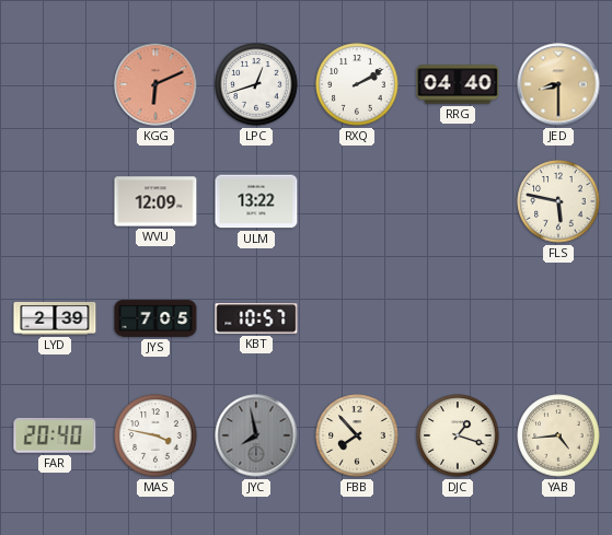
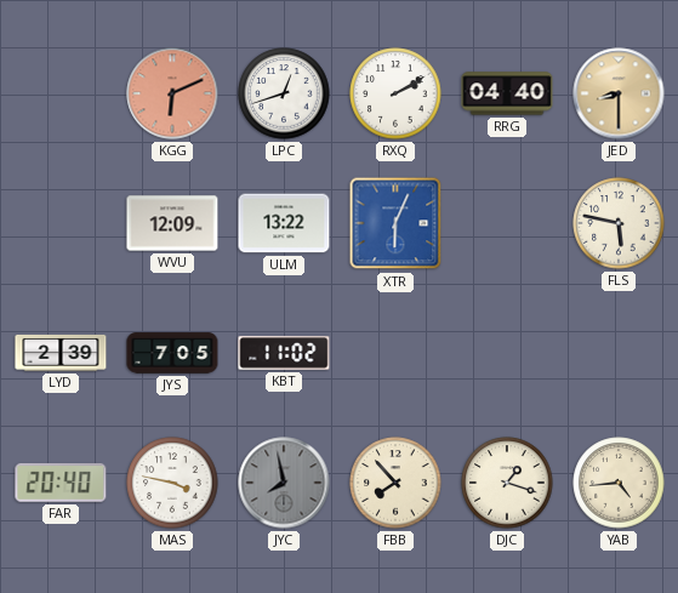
XTR: none -> 6:04 (395, 223)
KBT: 10:57 -> 11:02 (284, 353)
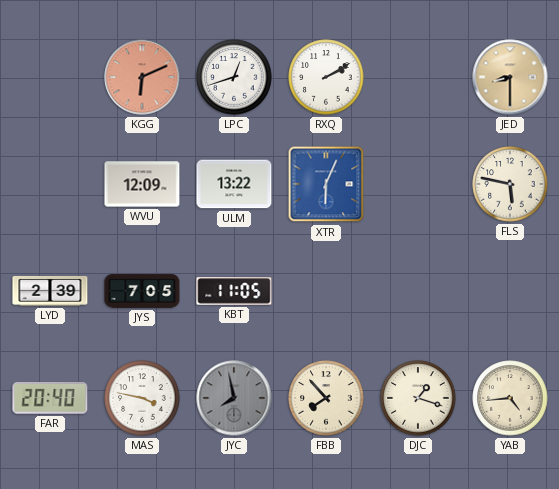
RRG: 04:40 -> none (507, 93)
KBT: 11:02 -> 11:05 (234, 291)
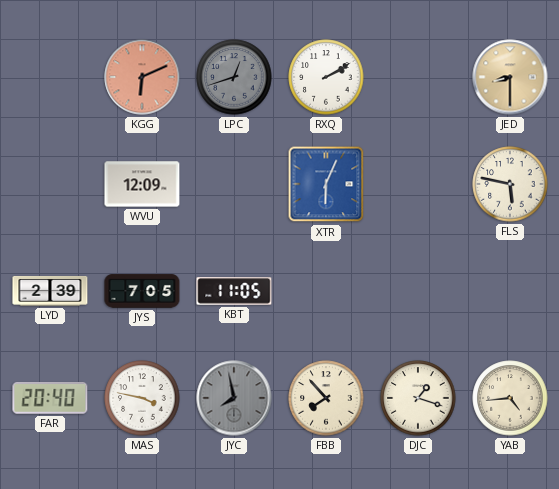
LPC dial: white -> grey (234, 77)
ULM: 13:22 -> none (234, 184)
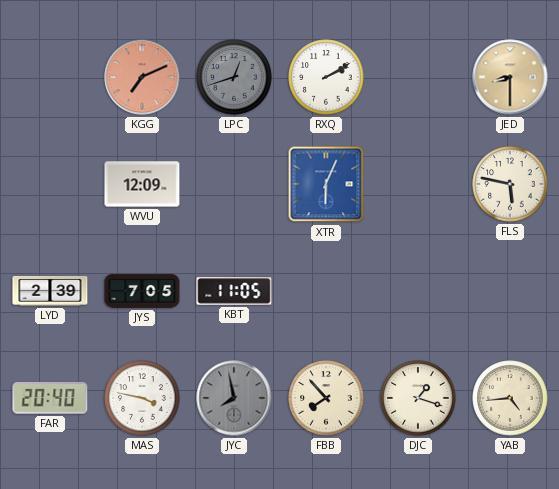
KGG: 6:11 -> 7:11 (142, 77)
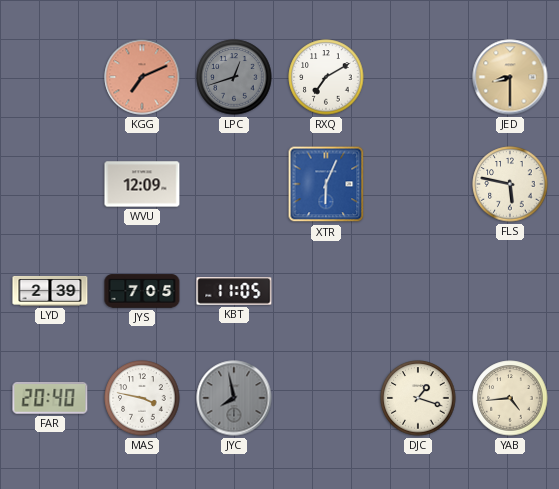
RXQ: 2:10 -> 7:10 (326, 77)
FBB: 7:53 -> none (326, 398)
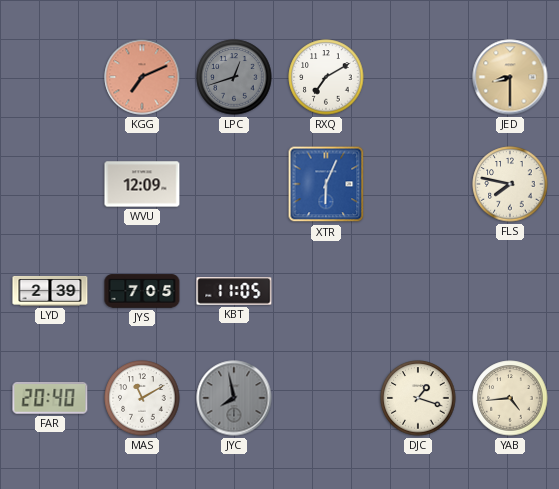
FLS: 5:47 -> 7:47 (510, 184)
MAS: 3:47 -> 11:10 (142, 398)
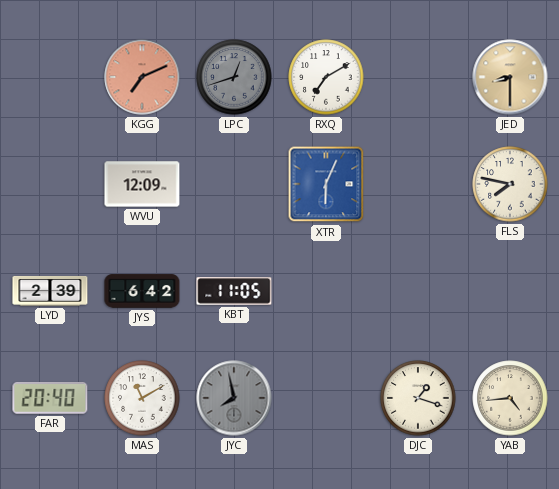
JYS: 7:05 -> 6:42 (142, 291)
